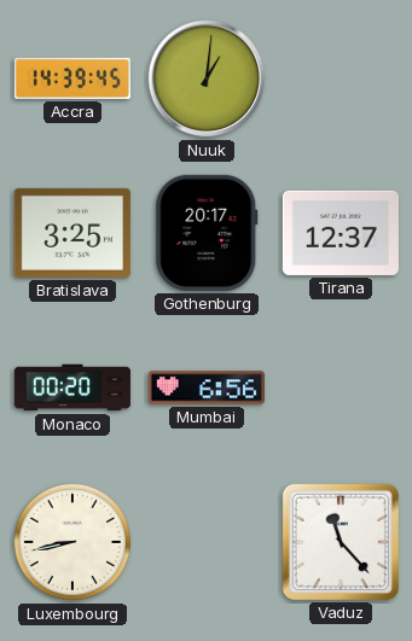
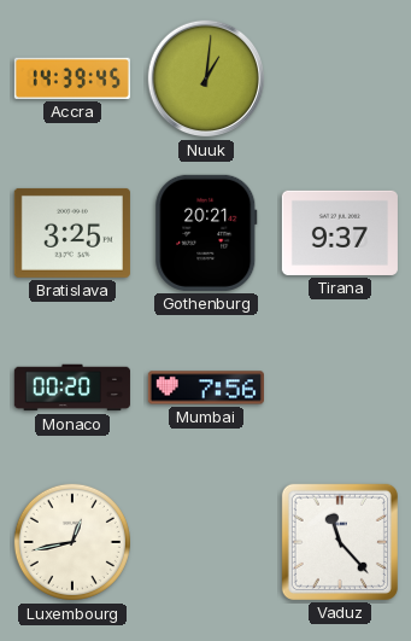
Gothenburg: 20:17 -> 20:21 (206, 233)
Tirana: 12:37 -> 9:37 (340, 233)
Mumbai: 6:56 -> 7:56 (206, 387)
Luxembourg: 8:43 -> 12:43 (72, 542)
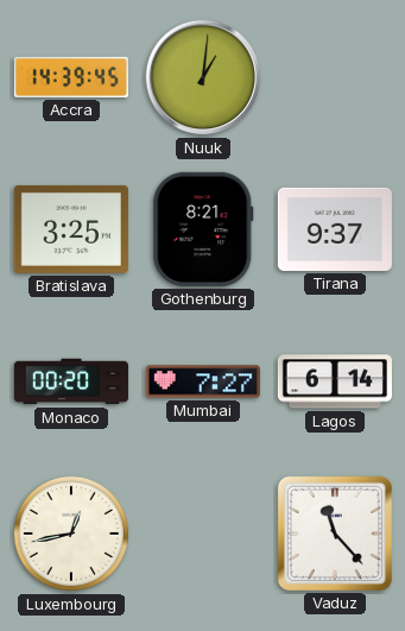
Gothenburg: 20:21 -> 8:21 (203, 229)
Mumbai: 7:56 -> 7:27 (203, 381)
Lagos: none -> 6:14 (335, 381)
